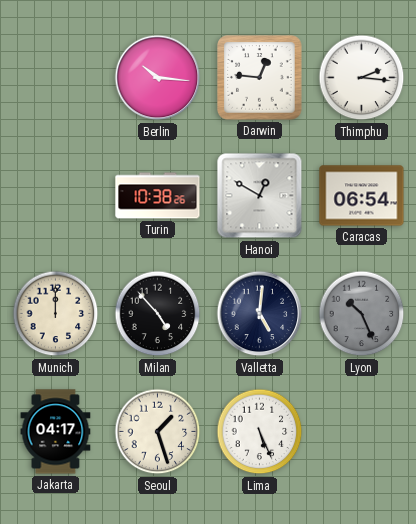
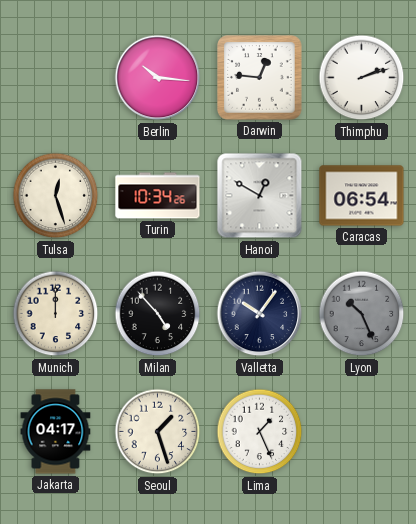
Thimphu: 2:16 -> 2:12 (362, 78)
Tulsa: none -> 12:27 (56, 196)
Turin: 10:38 -> 10:34 (158, 196)
Valletta: 5:01 -> 10:06 (260, 314)
Lima: 5:26 -> 1:26 (260, 432)
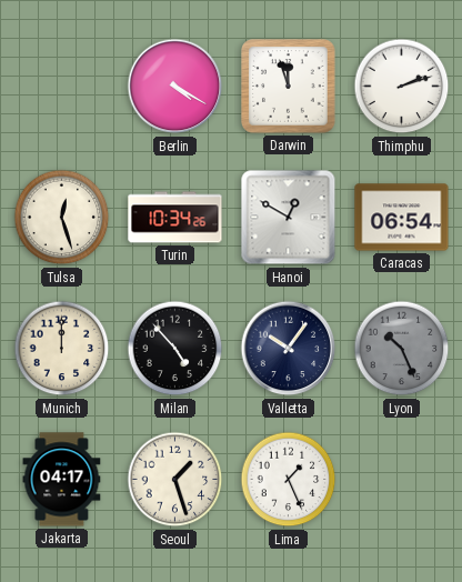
Berlin: 10:16 -> 4:20 (175, 87)
Darwin: 12:46 -> 11:57 (289, 87)
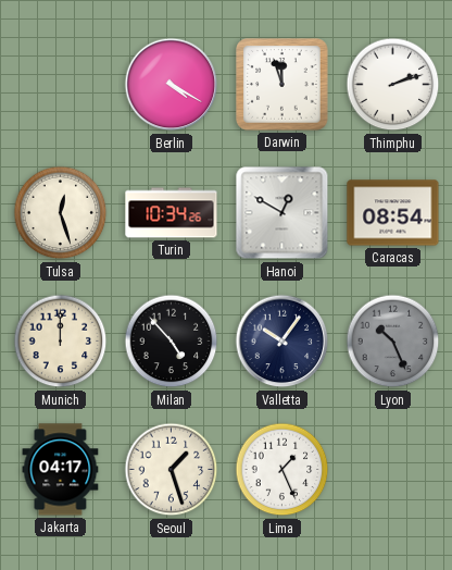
Caracas: 06:54 -> 08:54 (393, 213)
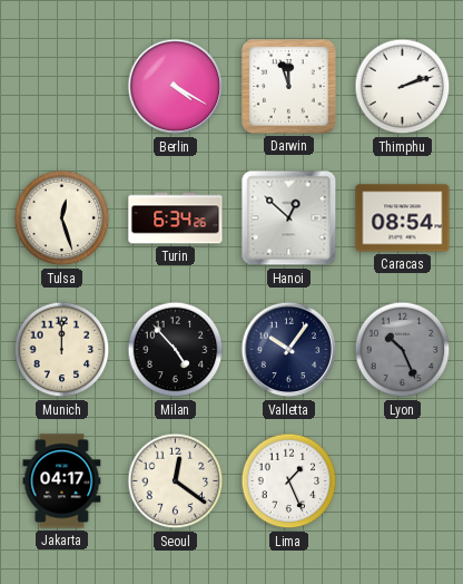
Turin: 10:34 -> 6:34 (176, 218)
Hanoi: 12:50 -> 12:52 (289, 218)
Seoul: 1:27 -> 12:21 (176, 481)
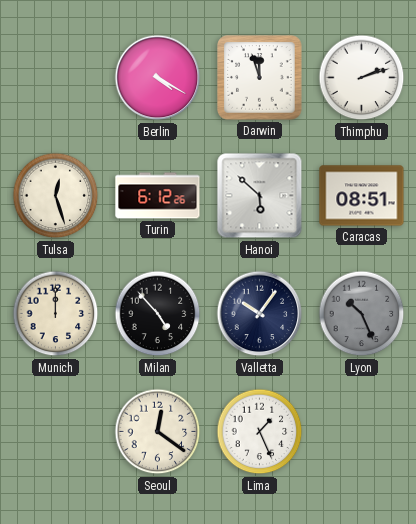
Turin: 6:34 -> 6:12 (158, 196)
Hanoi: 12:52 -> 5:52 (260, 196)
Caracas: 08:54 -> 08:51 (362, 196)
Jakarta: 04:17 -> none (62, 481)
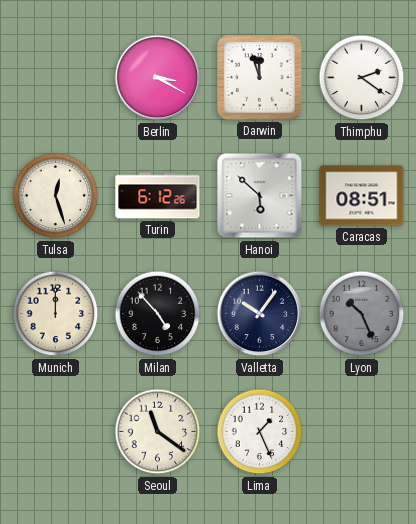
Berlin: 4:20 -> 3:20 (158, 78)
Thimphu: 2:12 -> 2:21 (362, 78)
Seoul: 12:21 -> 11:21 (158, 432)
